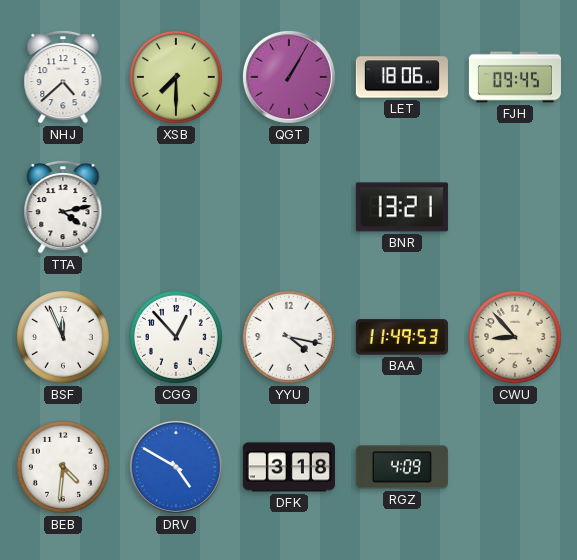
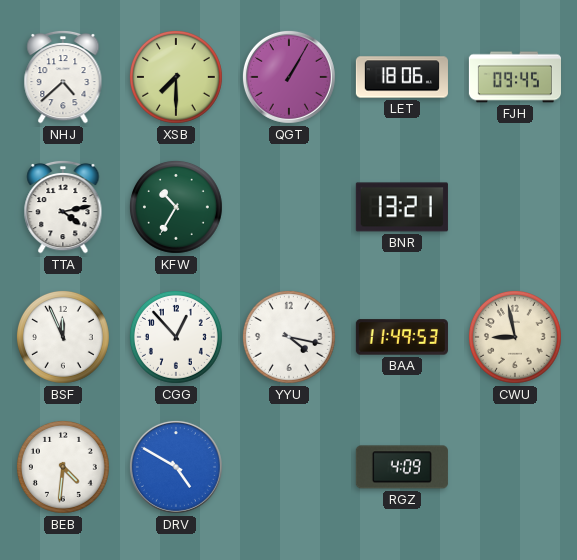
KFW: none -> 10:35 (176, 207)
CWU: 8:53 -> 8:58 (515, 337)
DFK: 3:18 -> none (289, 467)
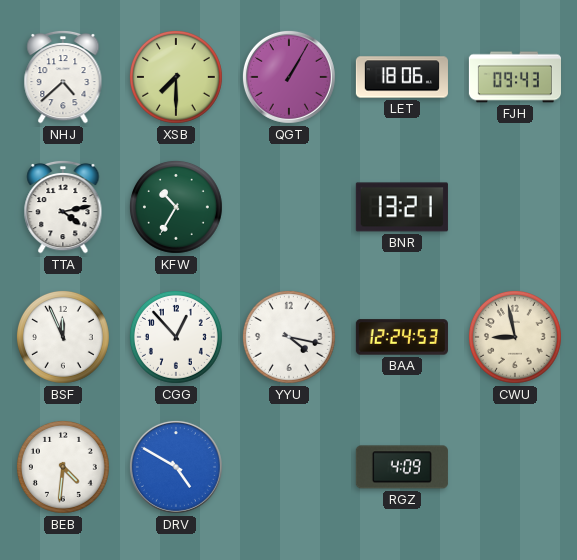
FJH: 09:45 -> 09:43 (514, 77)
BAA: 11:49 -> 12:24 (402, 337)
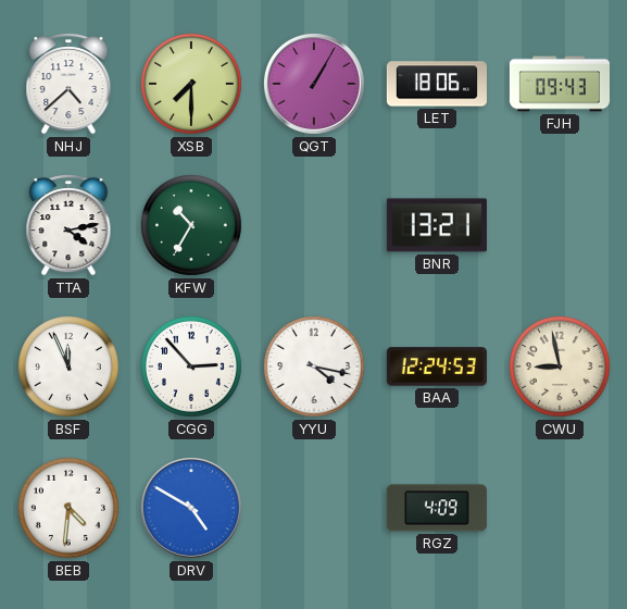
CGG: 12:53 -> 2:53 (191, 366)
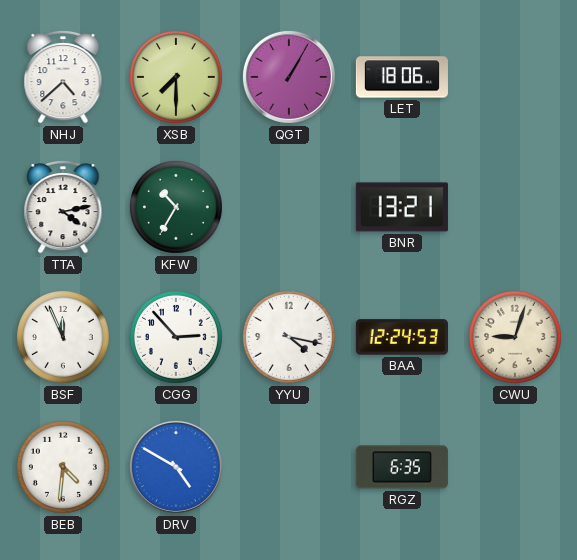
FJH: 09:43 -> none (559, 84)
CWU: 8:58 -> 9:03 (515, 337)
RGZ: 4:09 -> 6:35 (402, 467)
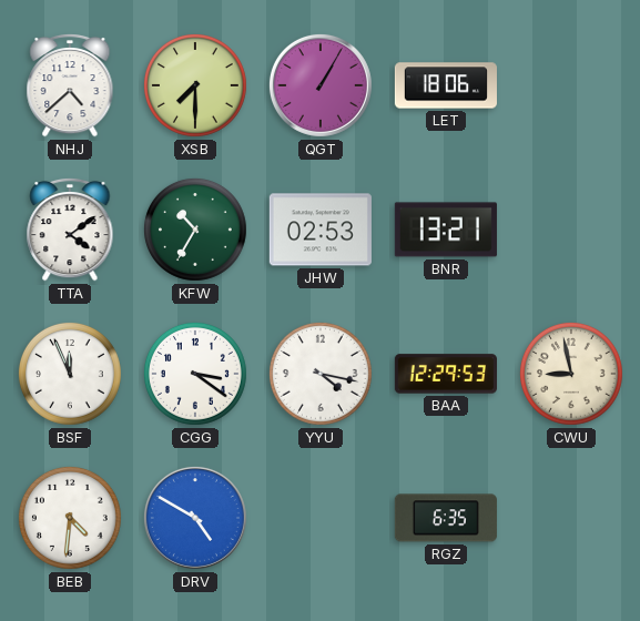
TTA: 4:13 -> 4:09 (70, 230)
JHW: none -> 02:53 (321, 230)
CGG: 2:53 -> 3:21 (195, 374)
BAA: 12:24 -> 12:29 (446, 374)
CWU: 9:03 -> 8:58 (571, 374)
